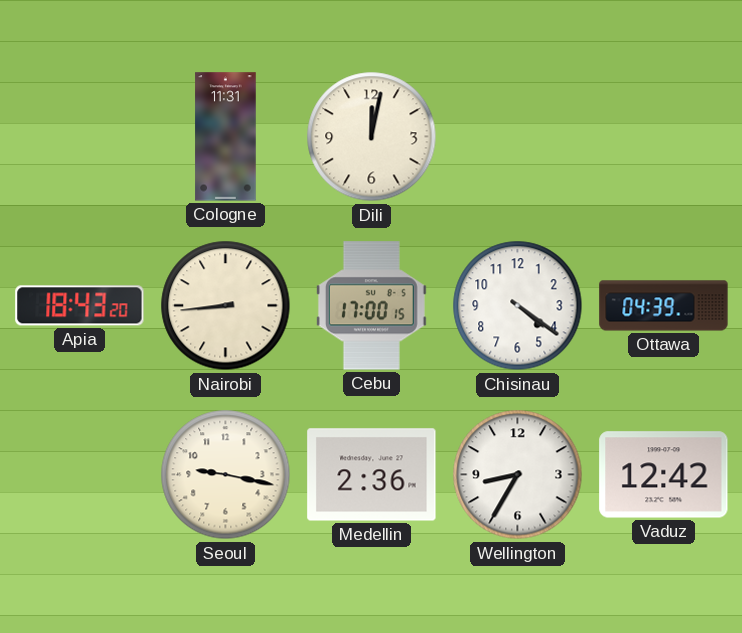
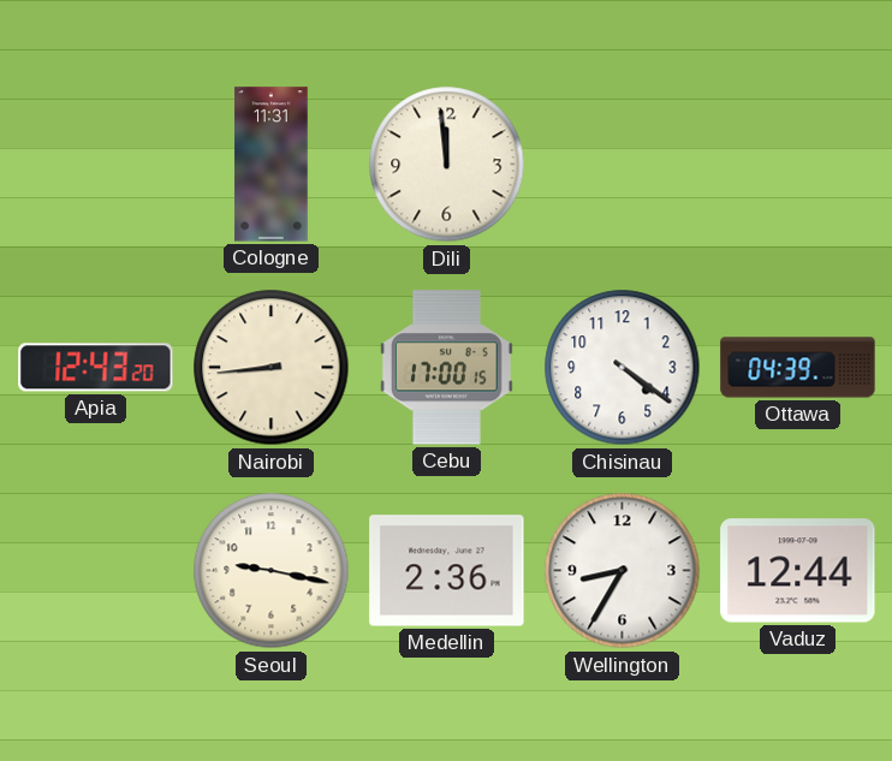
Dili: 12:02 -> 11:59 (447, 165)
Apia: 18:43 -> 12:43 (96, 368)
Vaduz: 12:42 -> 12:44 (798, 571)
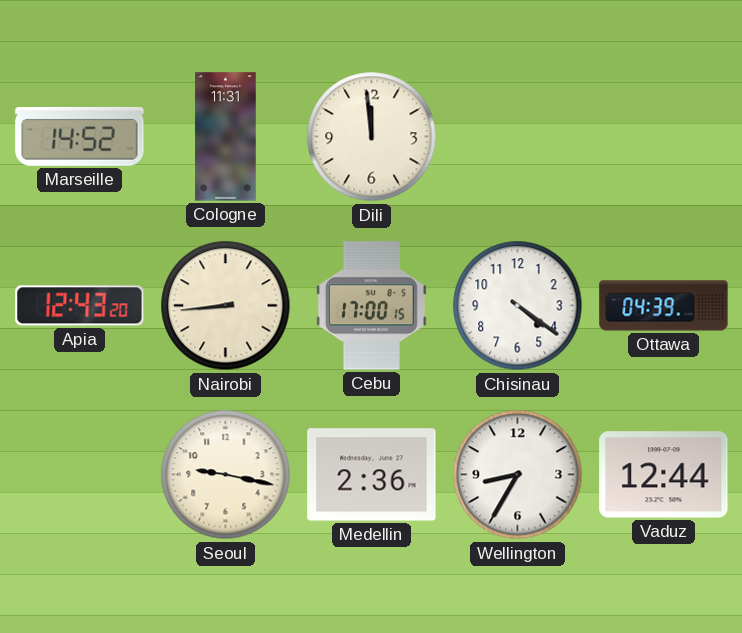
Marseille: none -> 14:52 (80, 137)
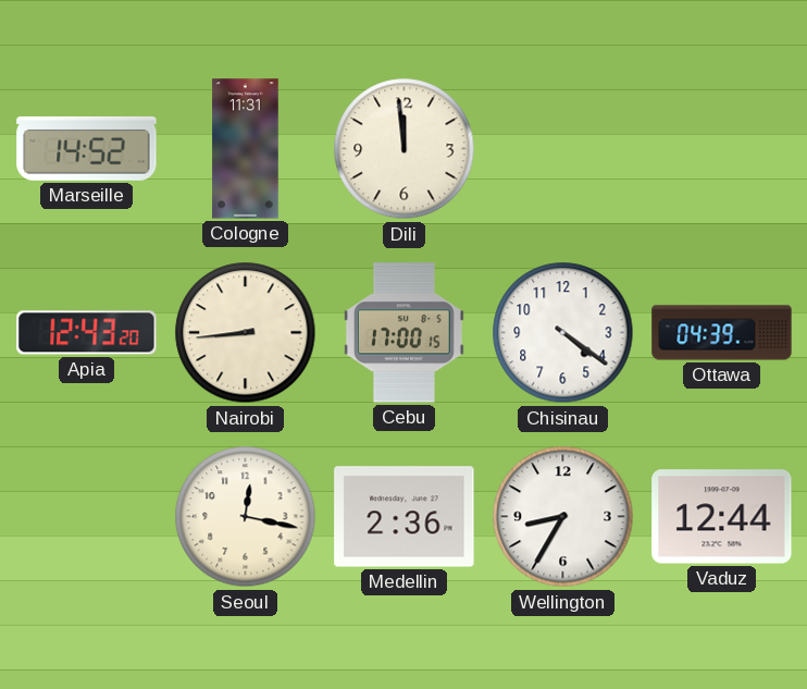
Seoul: 9:17 -> 12:17 (246, 517)
